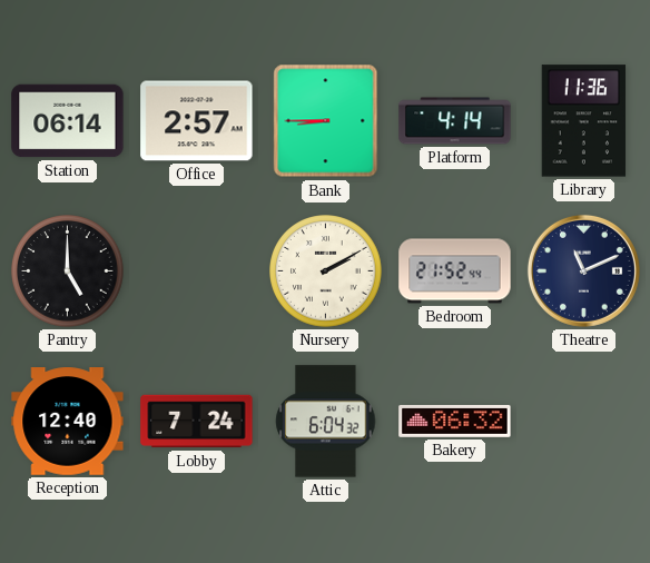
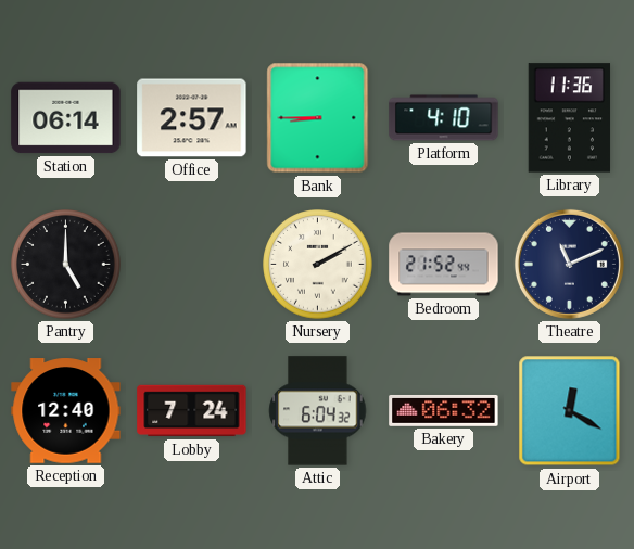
Platform: 4:14 -> 4:10 (444, 118)
Airport: none -> 12:20 (570, 411)
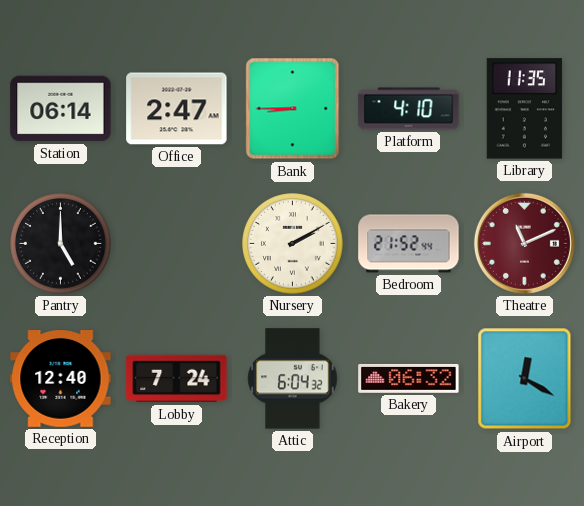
Office: 2:57 -> 2:47 (177, 109)
Library: 11:36 -> 11:35 (525, 109)
Theatre dial: navy -> burgundy (524, 243)
